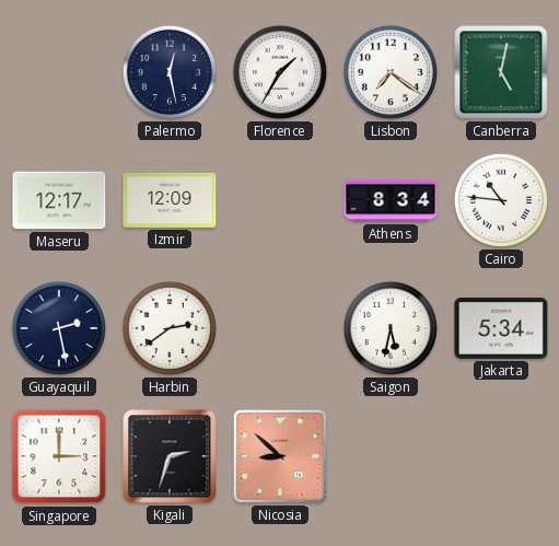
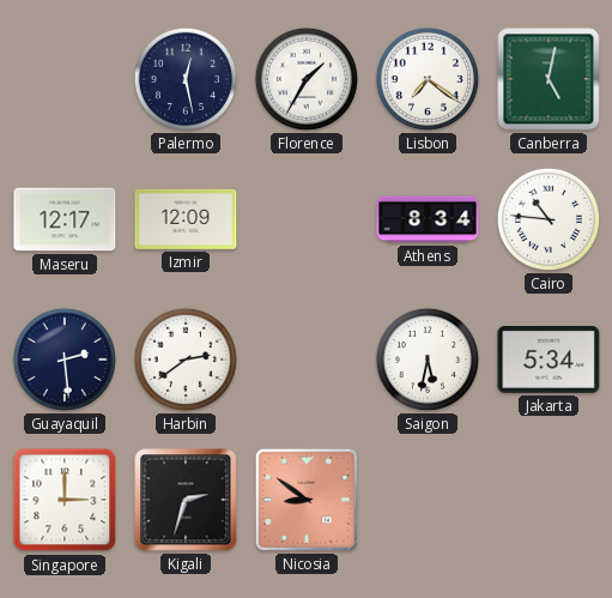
Guayaquil: 2:28 -> 2:29 (65, 360)
Nicosia: 8:52 -> 8:51 (307, 500)
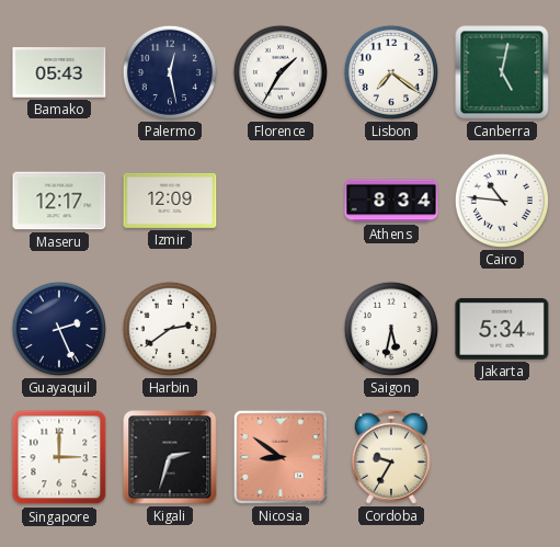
Bamako: none -> 05:43 (59, 73)
Guayaquil: 2:29 -> 2:26 (59, 329)
Cordoba: none -> 9:35 (391, 457)
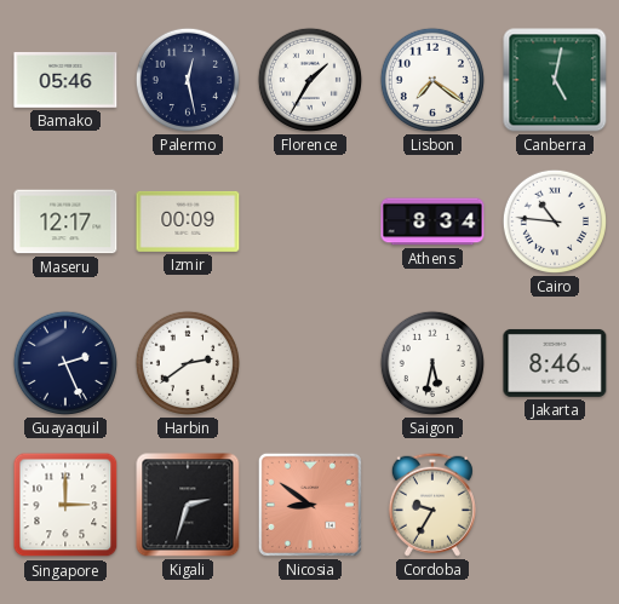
Bamako: 05:43 -> 05:46 (65, 81)
Izmir: 12:09 -> 00:09 (188, 222)
Jakarta: 5:34 -> 8:46 (555, 363)
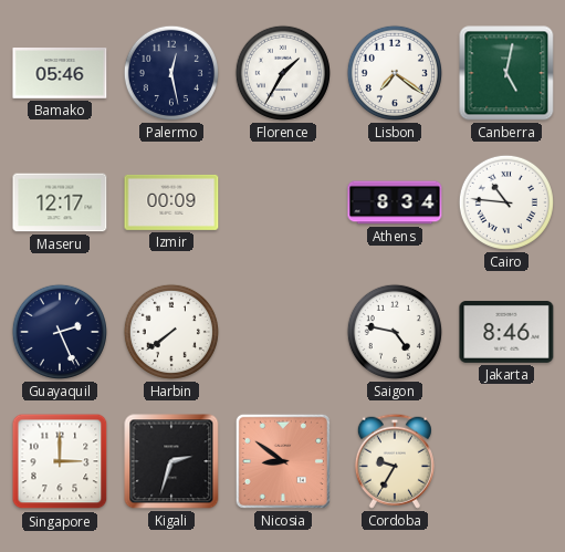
Harbin: 2:39 -> 7:39 (171, 332)
Saigon: 5:32 -> 4:47 (395, 332)
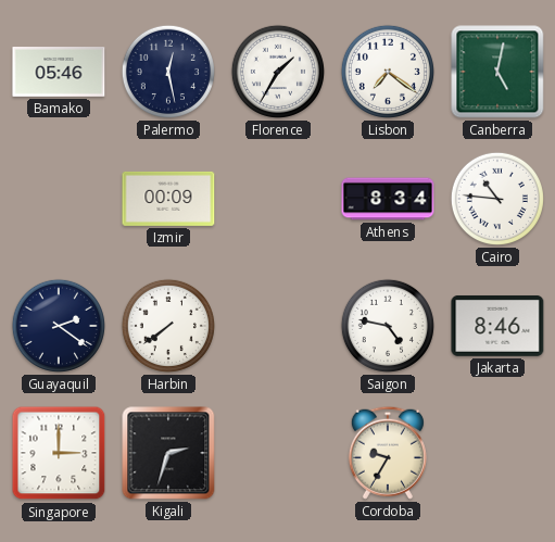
Maseru: 12:17 -> none (60, 202)
Guayaquil: 2:26 -> 2:21 (59, 326)
Nicosia: 8:51 -> none (283, 461)
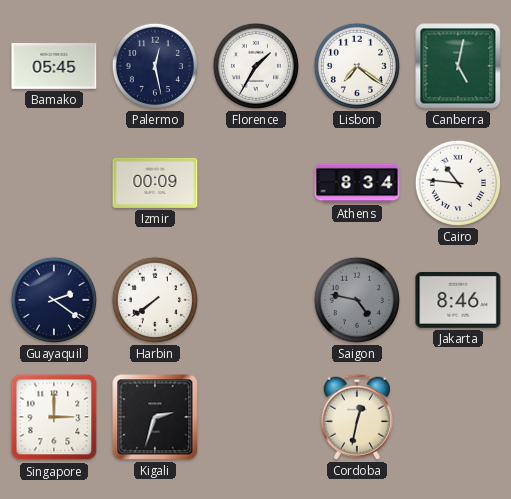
Bamako: 05:46 -> 05:45 (54, 67)
Saigon dial: white -> grey (357, 300)
Cordoba: 9:35 -> 12:32 (357, 417)
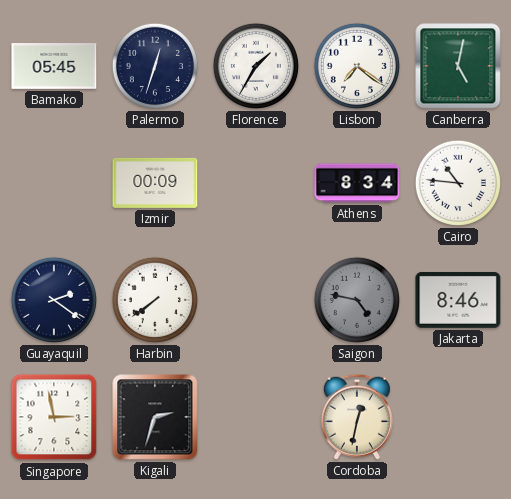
Palermo: 12:28 -> 12:33 (155, 66)
Singapore: 3:00 -> 2:58 (54, 417)
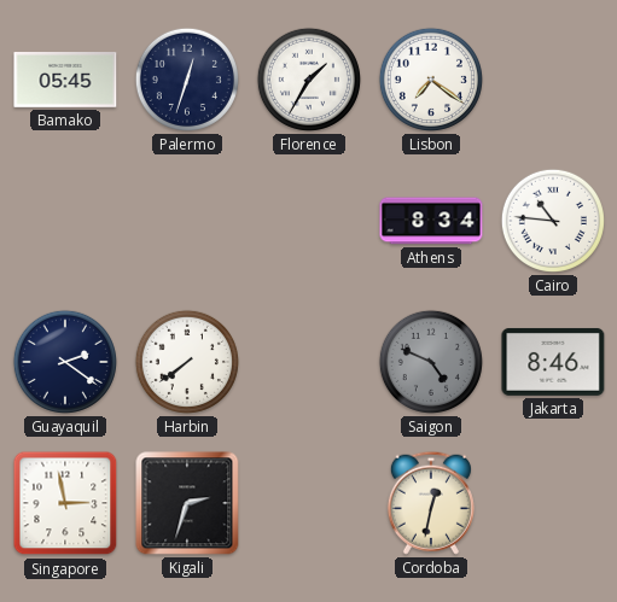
Canberra: 5:02 -> none (458, 66)
Izmir: 00:09 -> none (155, 183)
Saigon: 4:47 -> 4:49 (431, 362)
